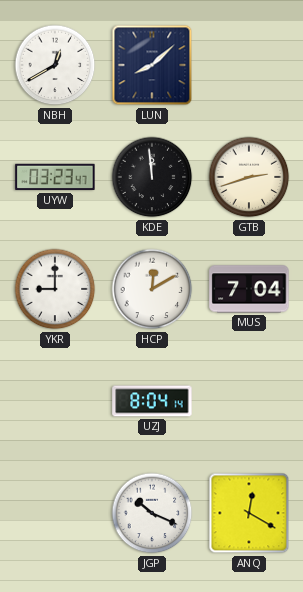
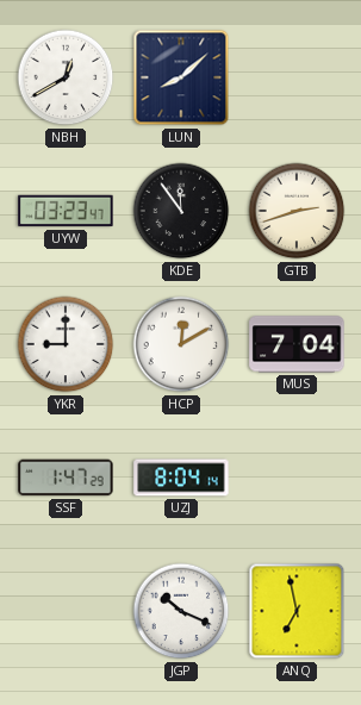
KDE: 11:59 -> 11:54 (181, 211)
SSF: none -> 1:47 (66, 478)
ANQ: 12:20 -> 6:58 (297, 611)
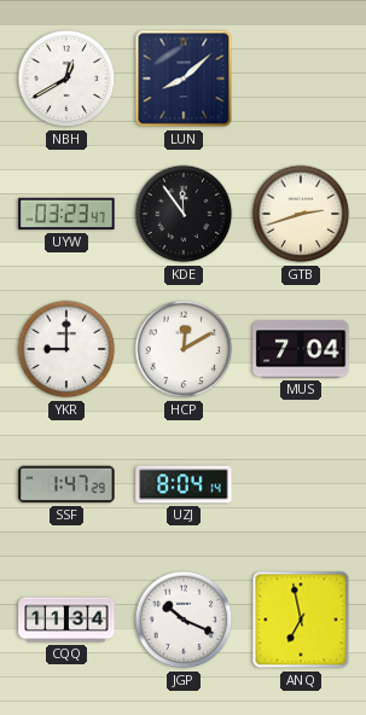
CQQ: none -> 11:34 (66, 620)
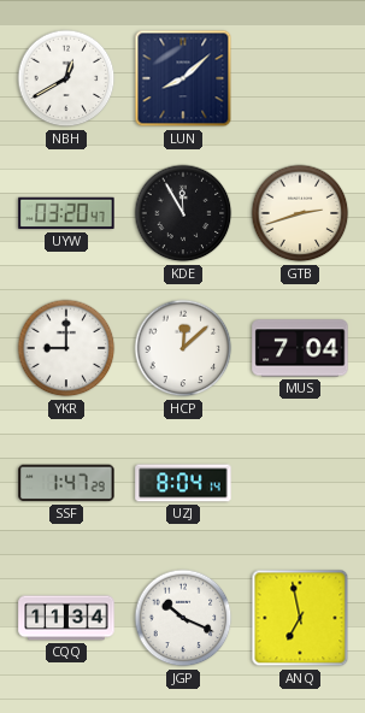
UYW: 03:23 -> 03:20 (66, 213)
KDE: 11:54 -> 11:55 (183, 213)
HCP: 12:10 -> 12:08 (183, 348)
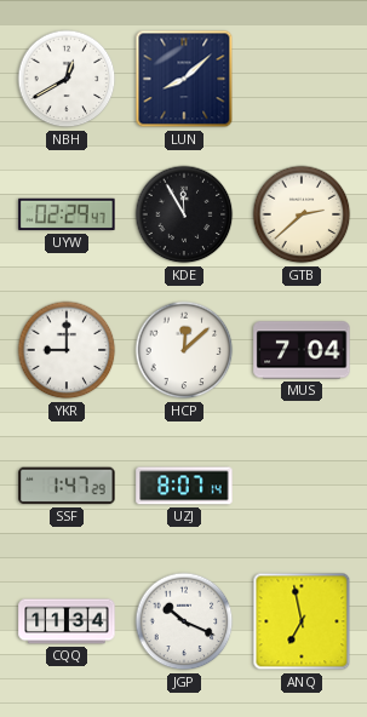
UYW: 03:20 -> 02:29 (67, 214)
GTB: 2:42 -> 2:38 (302, 214)
UZJ: 8:04 -> 8:07 (184, 486)
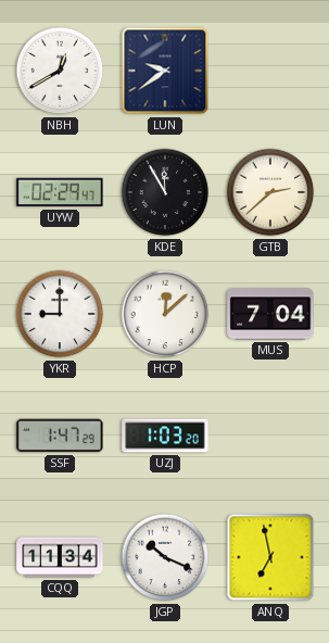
LUN: 8:08 -> 9:39 (165, 71)
UZJ: 8:07 -> 1:03 (165, 436)
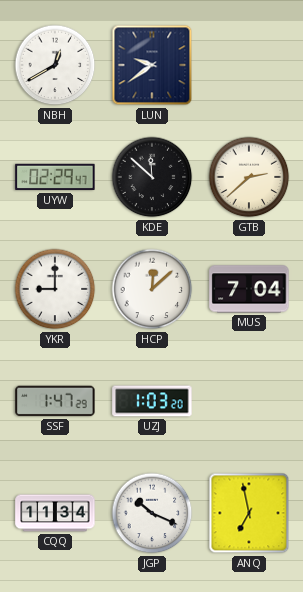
KDE: 11:55 -> 11:52 (152, 177)
